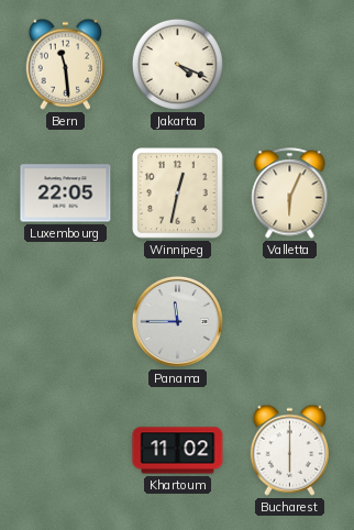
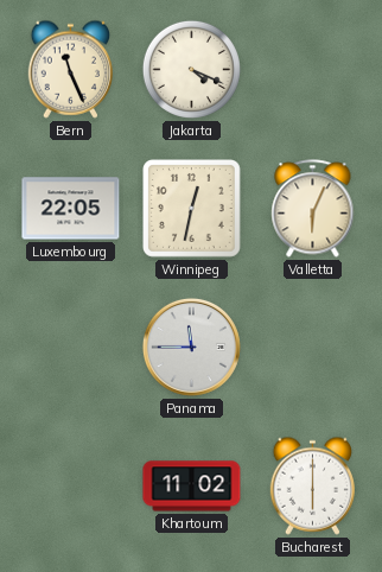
Bern: 11:29 -> 11:26 (71, 69)
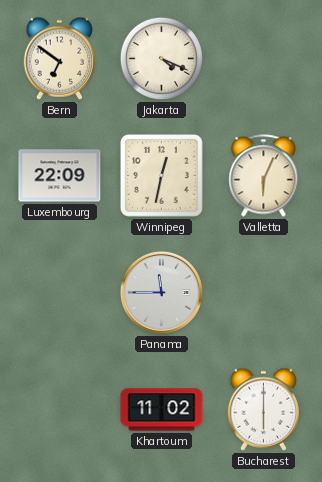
Bern: 11:26 -> 6:51 (60, 58)
Luxembourg: 22:05 -> 22:09 (60, 176)
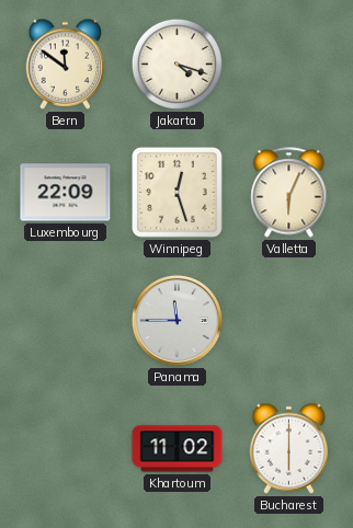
Bern: 6:51 -> 11:51 (66, 64)
Jakarta: 4:19 -> 4:18 (176, 64)
Winnipeg: 12:32 -> 12:27 (178, 193)
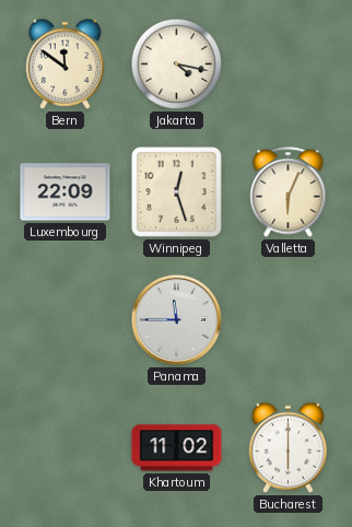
Jakarta: 4:18 -> 4:17 (176, 63)
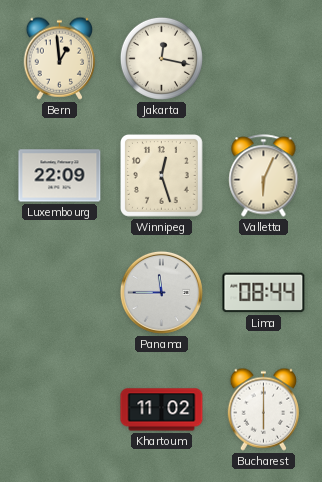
Bern: 11:51 -> 12:59 (60, 58)
Jakarta: 4:17 -> 12:17 (161, 58)
Lima: none -> 08:44 (264, 293)
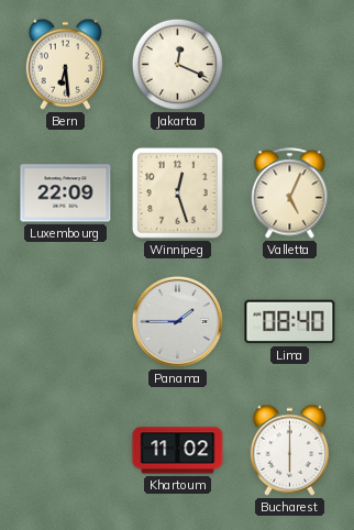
Bern: 12:59 -> 6:29 (66, 64)
Jakarta: 12:17 -> 12:19 (177, 64)
Valletta: 6:04 -> 5:04 (290, 194)
Panama: 11:45 -> 1:45 (177, 321)
Lima: 08:44 -> 08:40 (290, 322)
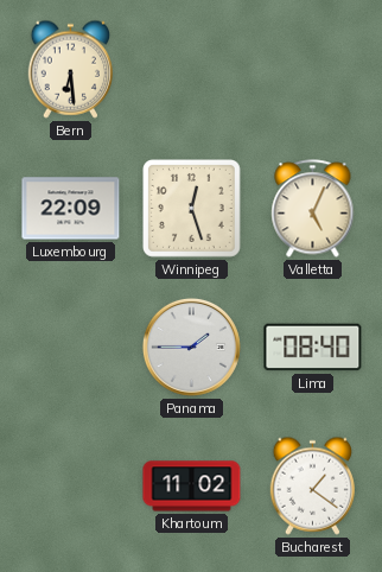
Jakarta: 12:19 -> none (177, 64)
Bucharest: 6:00 -> 1:21 (313, 485)
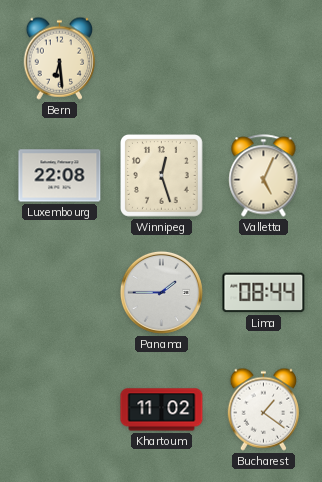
Luxembourg: 22:09 -> 22:08 (60, 176)
Lima: 08:40 -> 08:44 (264, 293)
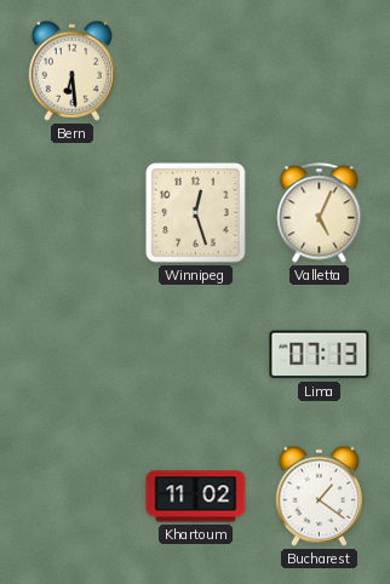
Luxembourg: 22:08 -> none (60, 176)
Panama: 1:45 -> none (161, 292)
Lima: 08:44 -> 07:13 (320, 355)
